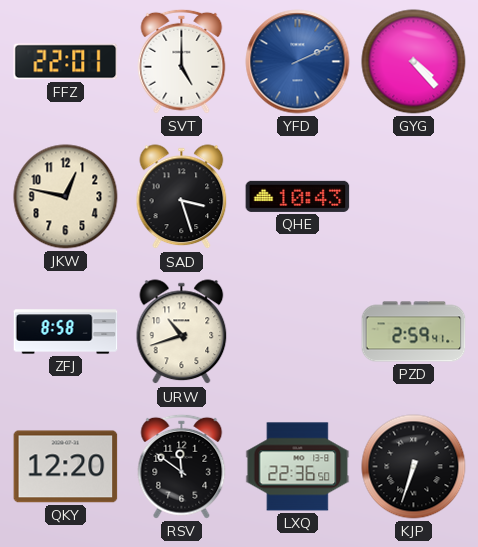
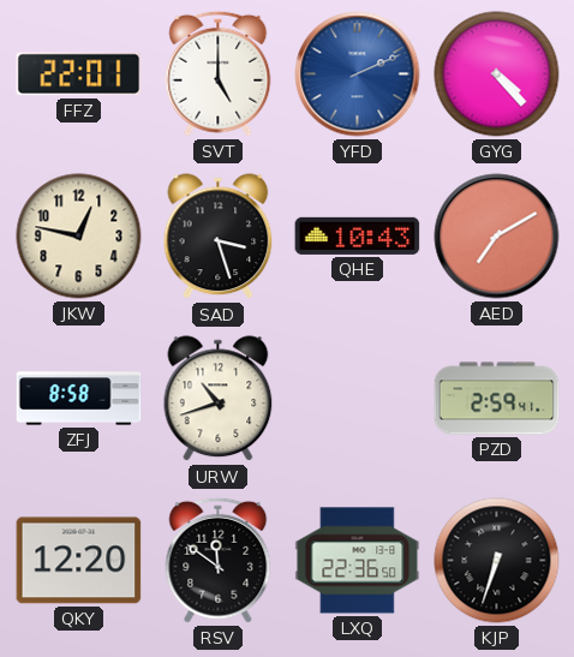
AED: none -> 7:10 (497, 237)
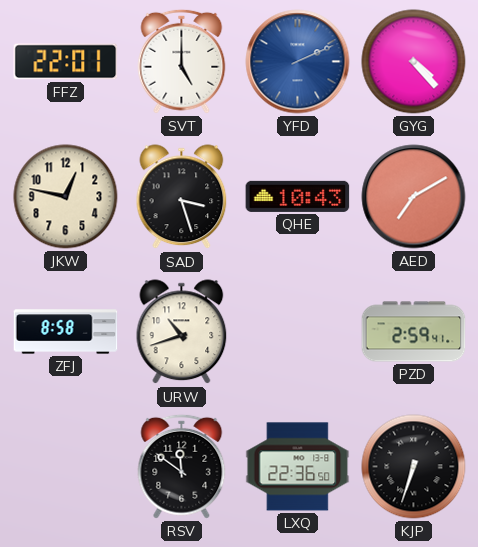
QKY: 12:20 -> none (79, 561)
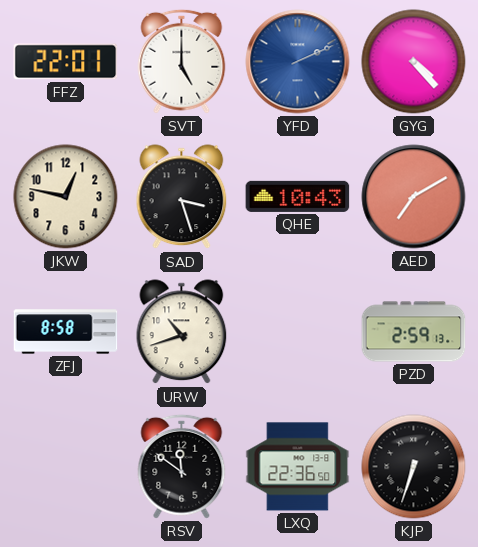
PZD: 2:59:41 -> 2:59:13 (414, 332)
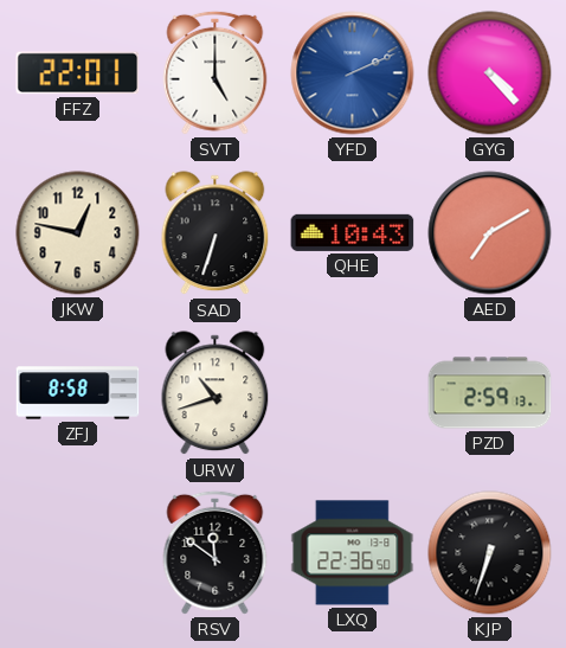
SAD: 3:27 -> 6:33 (216, 233)
